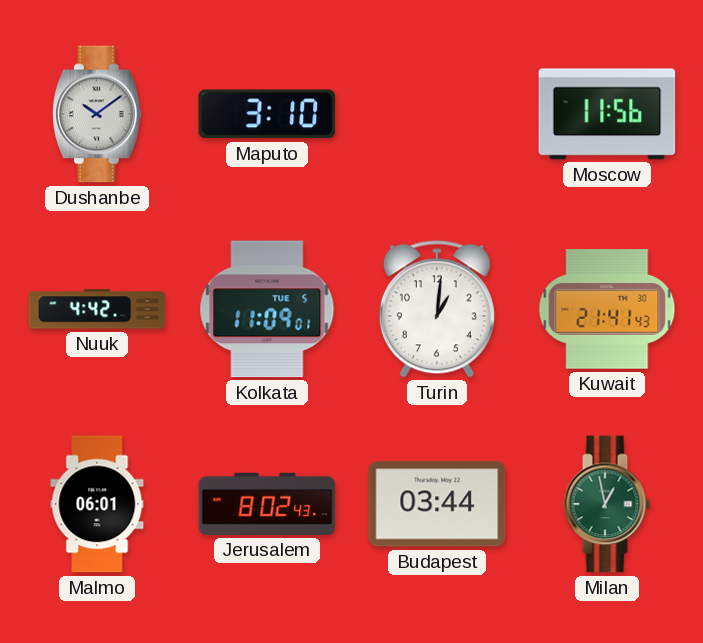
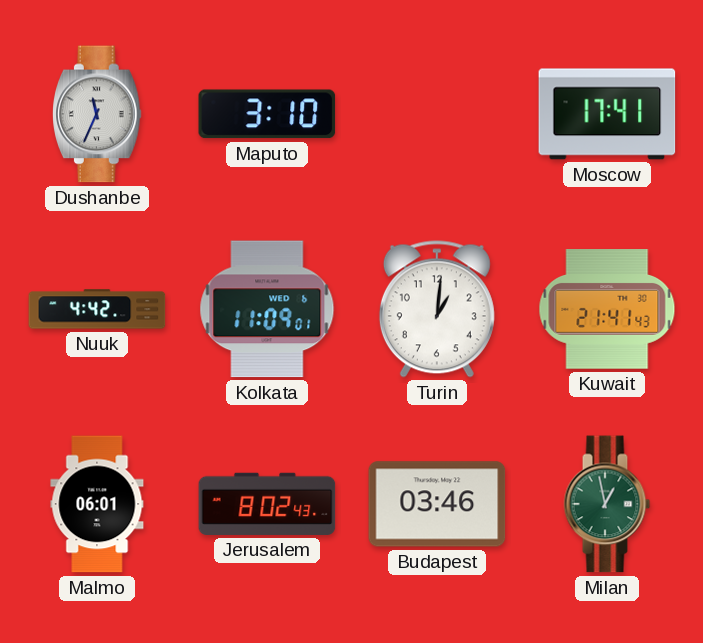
Dushanbe: 10:09 -> 11:34 (98, 114)
Moscow: 11:56 -> 17:41 (607, 114)
Kolkata date: TUE 5 -> WED 6 (267, 309)
Budapest: 03:44 -> 03:46 (437, 504)
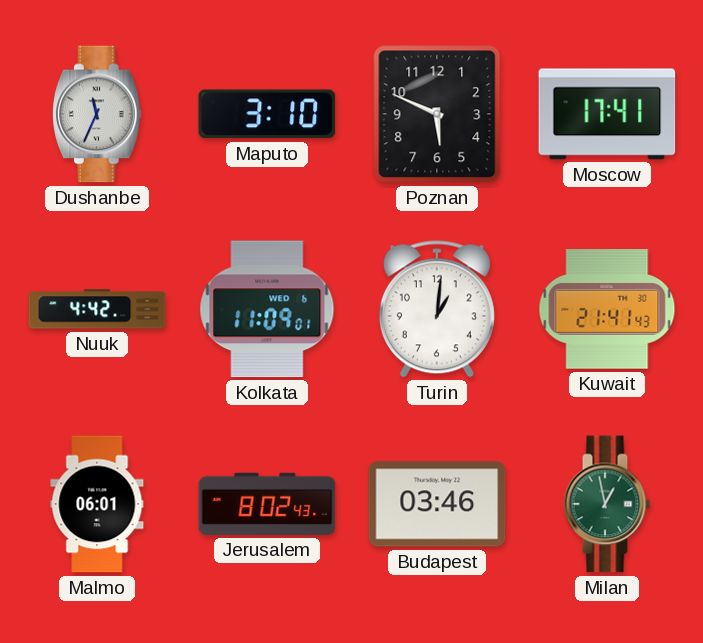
Poznan: none -> 5:49 (437, 114)
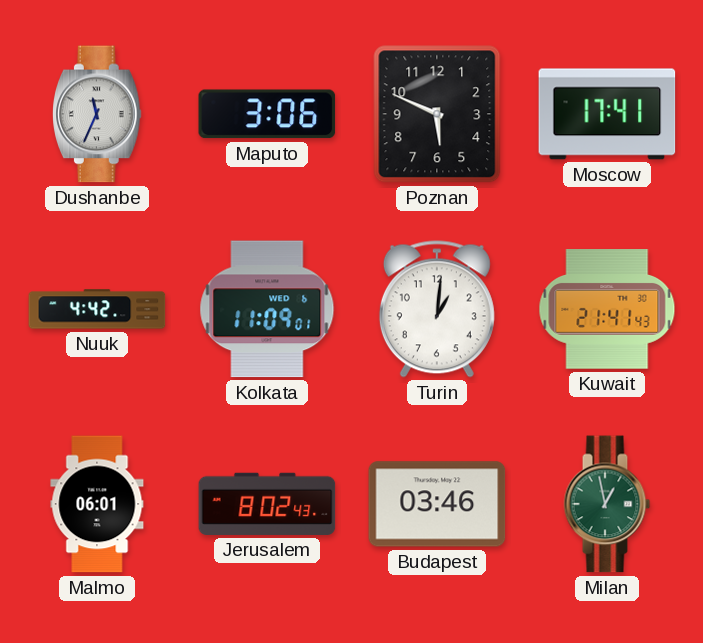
Maputo: 3:10 -> 3:06 (267, 114)
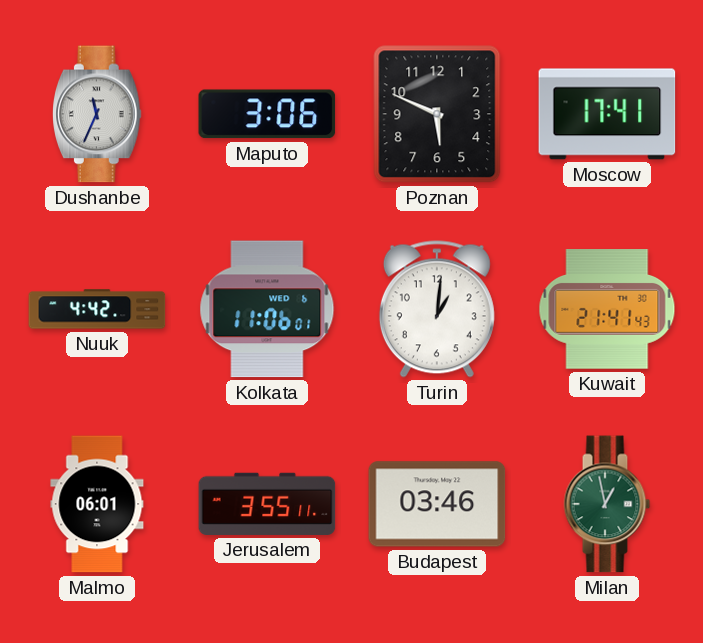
Kolkata: 11:09 -> 11:06 (267, 309)
Jerusalem: 8:02 -> 3:55 (267, 504)
